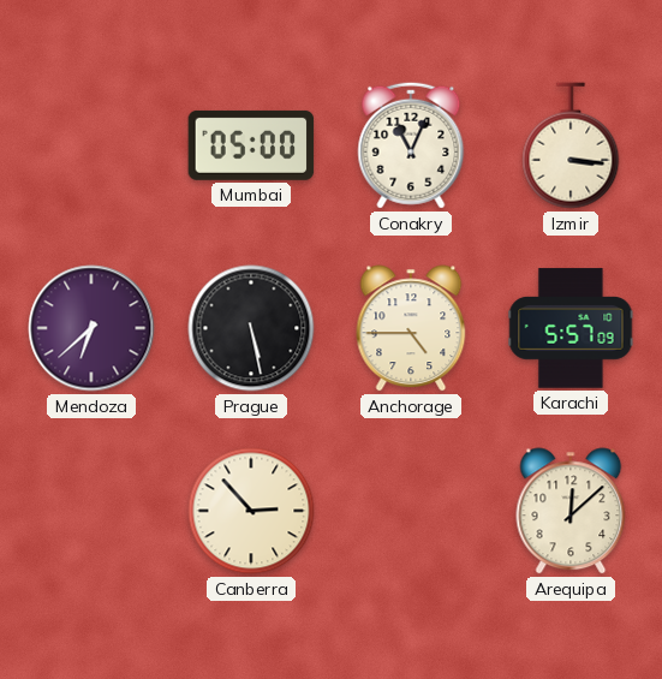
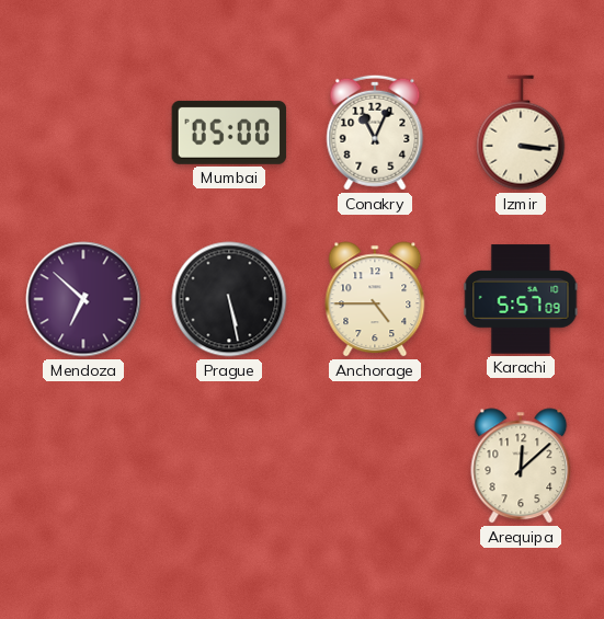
Mendoza: 6:38 -> 6:52 (83, 299)
Canberra: 2:53 -> none (251, 511)
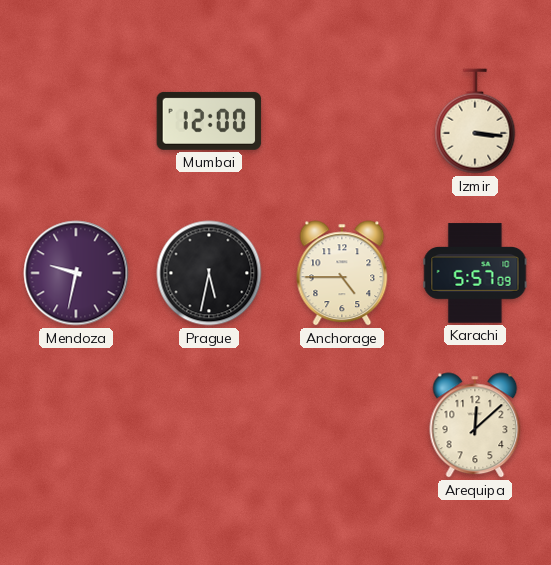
Mumbai: 05:00 -> 12:00 (209, 121)
Conakry: 11:04 -> none (375, 133)
Mendoza: 6:52 -> 9:32 (76, 273)
Prague: 5:28 -> 5:32 (209, 273)
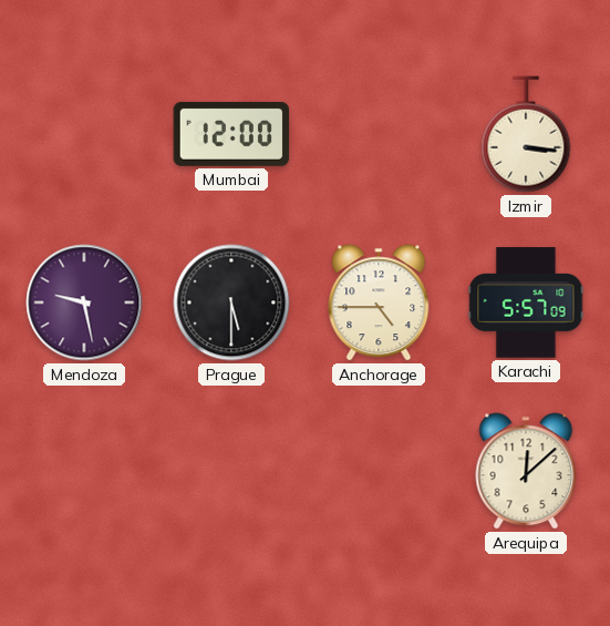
Mendoza: 9:32 -> 9:28 (84, 302)
Prague: 5:32 -> 5:30 (231, 302)
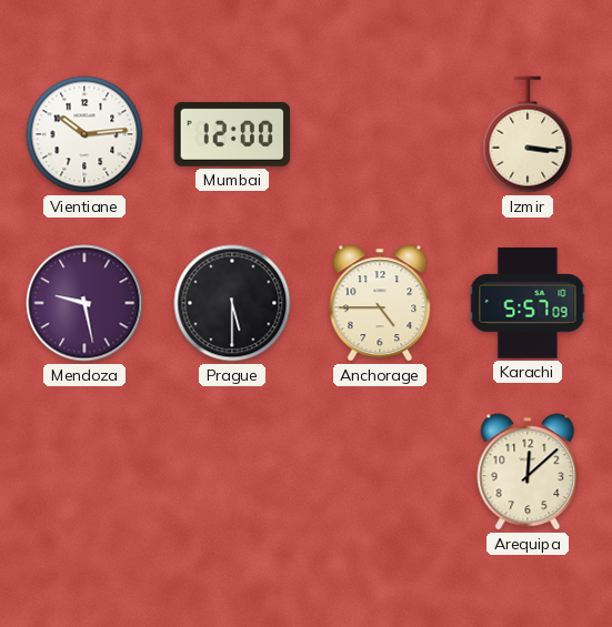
Vientiane: none -> 10:14 (84, 134)
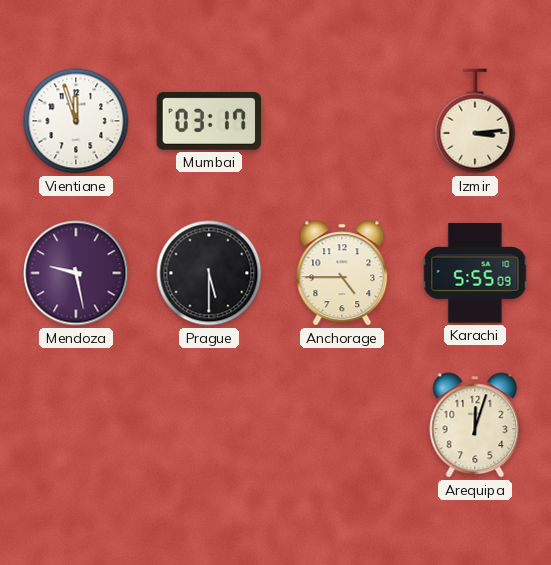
Vientiane: 10:14 -> 11:57 (76, 121)
Mumbai: 12:00 -> 03:17 (209, 121)
Izmir: 3:16 -> 3:14 (475, 121)
Karachi: 5:57 -> 5:55 (475, 273)
Arequipa: 12:08 -> 12:03 (475, 425)
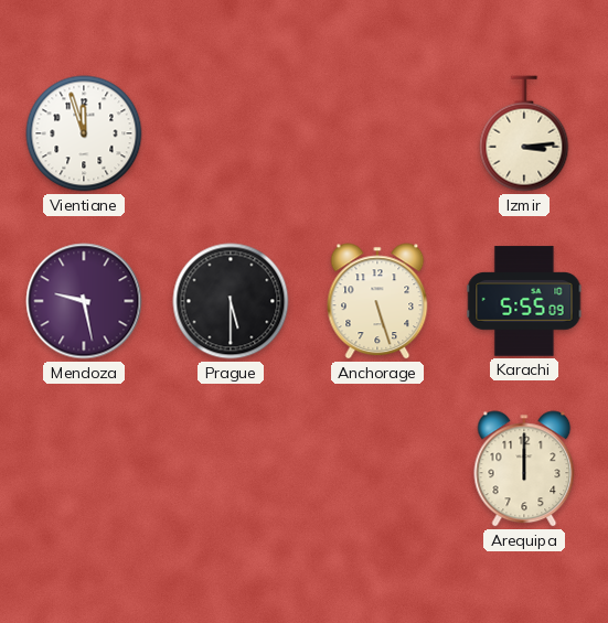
Mumbai: 03:17 -> none (209, 121)
Anchorage: 4:45 -> 5:27 (377, 301)
Arequipa: 12:03 -> 12:00 (524, 469)
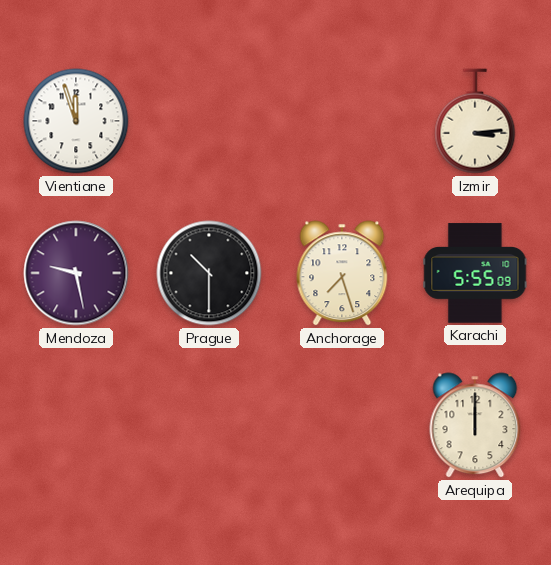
Prague: 5:30 -> 10:30 (209, 273)
Anchorage: 5:27 -> 7:27 (342, 273)
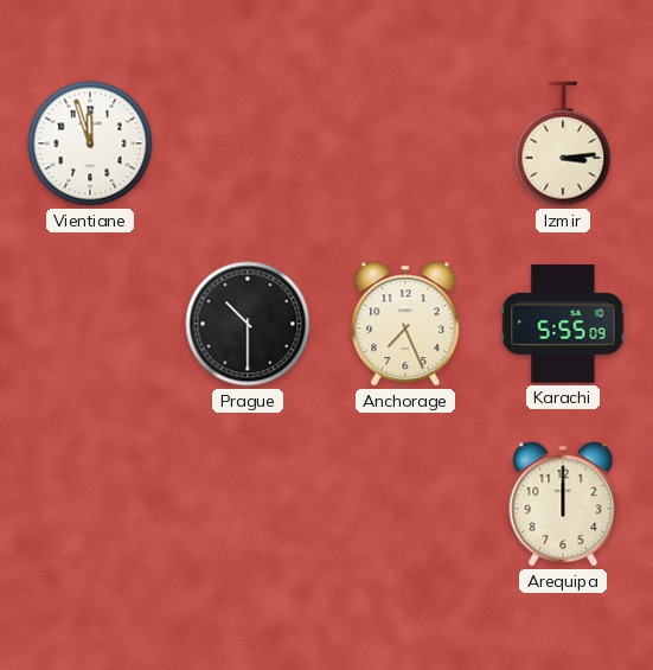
Mendoza: 9:28 -> none (76, 273)
Anchorage: 7:27 -> 7:26 (405, 324)
